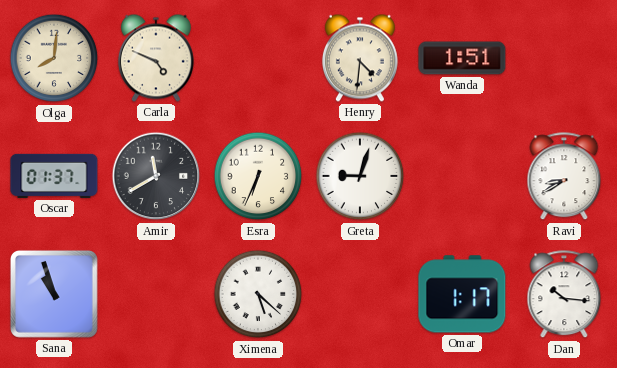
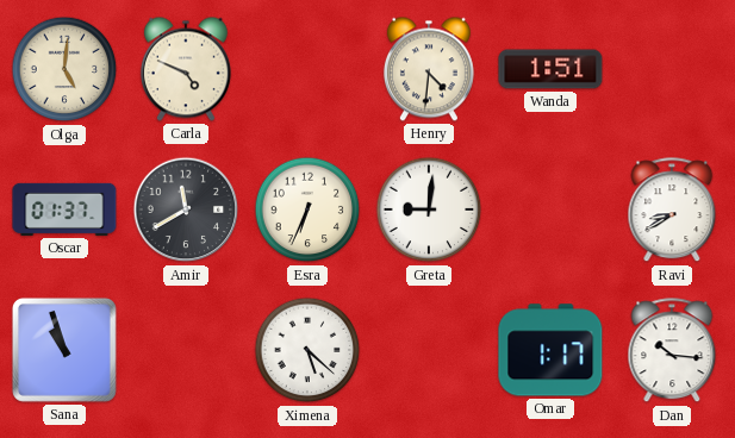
Olga: 8:01 -> 5:01 (64, 69)
Greta: 9:03 -> 9:01 (429, 209)
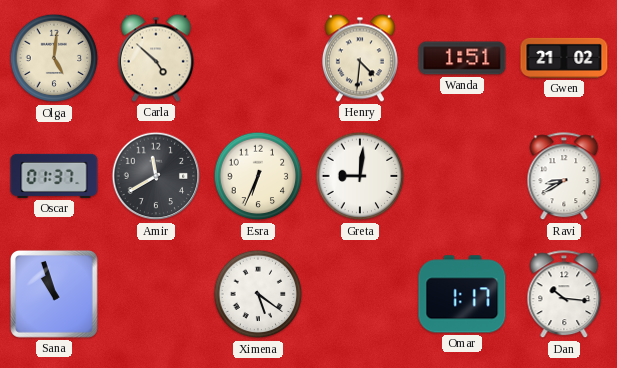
Carla: 4:49 -> 4:52 (156, 58)
Gwen: none -> 21:02 (564, 58)
Ximena: 5:22 -> 5:21 (258, 294)
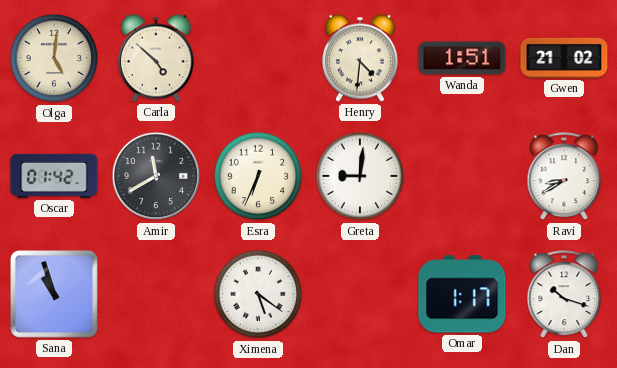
Oscar: 01:37 -> 01:42 (54, 176)
Dan: 10:16 -> 10:18 (564, 295)
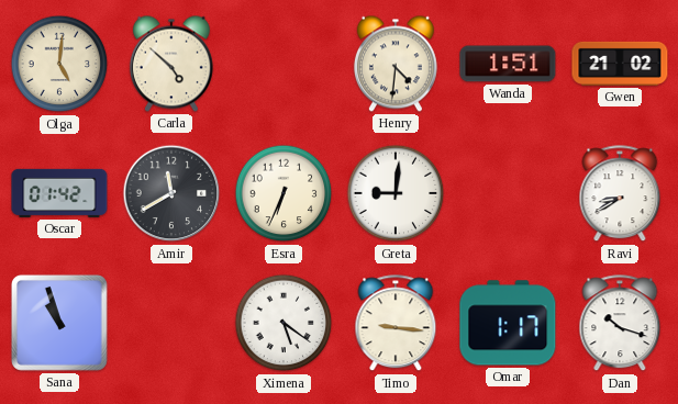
Timo: none -> 9:16 (396, 324)
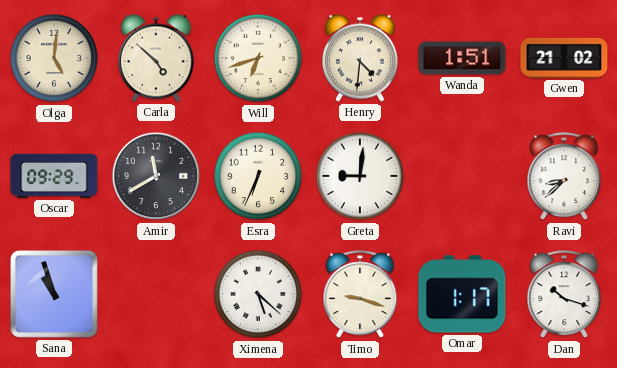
Will: none -> 6:42 (258, 58)
Oscar: 01:42 -> 09:29 (54, 176)
Ravi: 8:40 -> 8:38 (564, 177)
Ximena: 5:21 -> 5:22 (258, 294)
Timo: 9:16 -> 9:18 (360, 295)
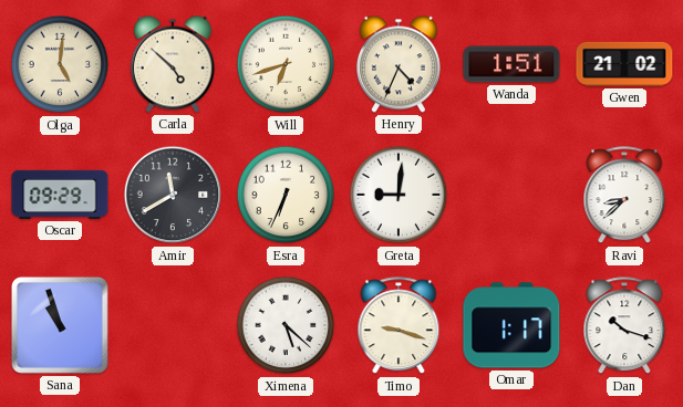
Henry: 4:31 -> 4:34 (399, 64)
